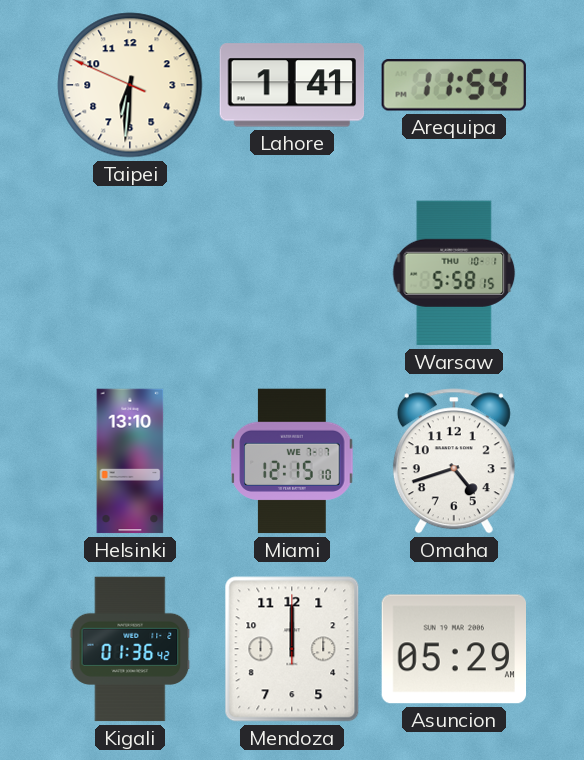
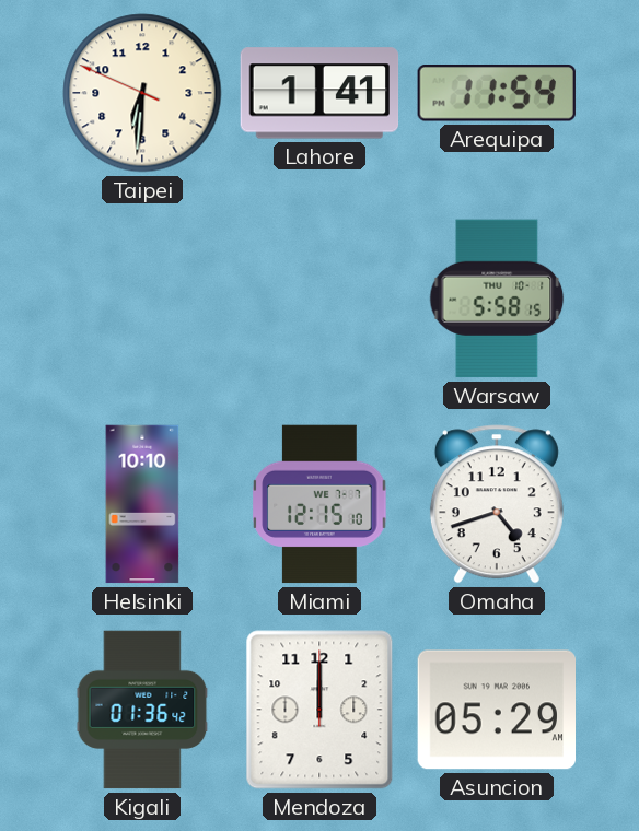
Helsinki: 13:10 -> 10:10 (142, 504)
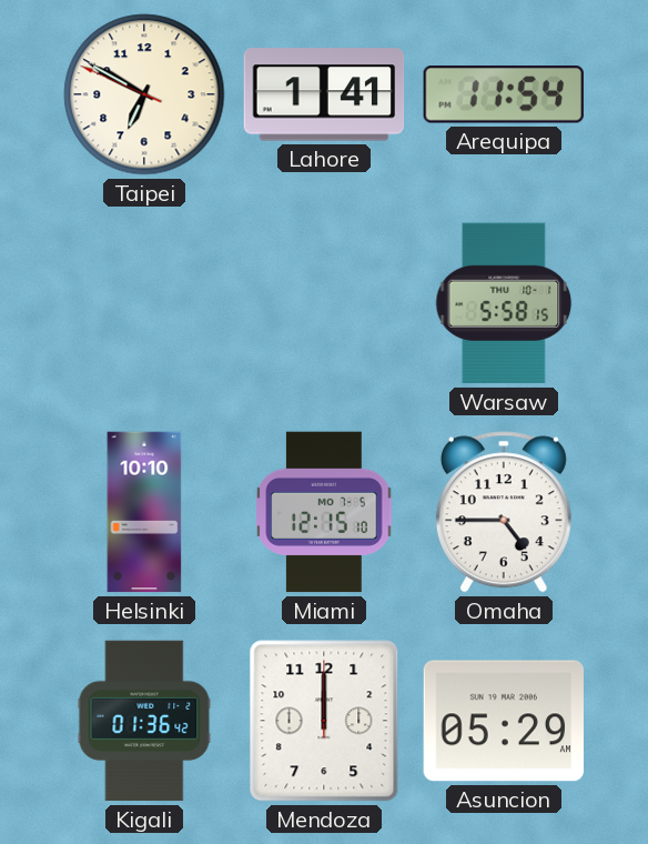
Taipei: 6:30 -> 6:49 (144, 94)
Miami date: WE 7-7 -> MO 7-5 (324, 512)
Omaha: 4:42 -> 4:45 (504, 512)
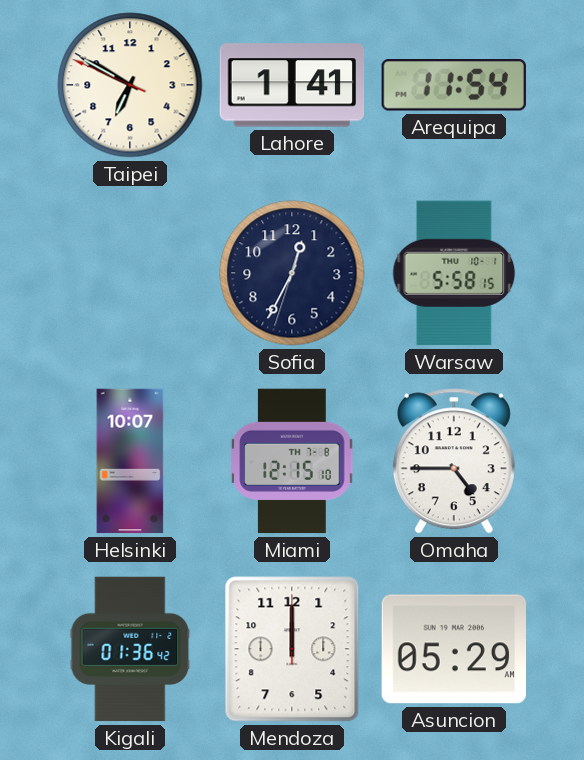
Sofia: none -> 12:34 (292, 273)
Helsinki: 10:10 -> 10:07 (130, 461)
Miami date: MO 7-5 -> TH 7-8 (292, 461)
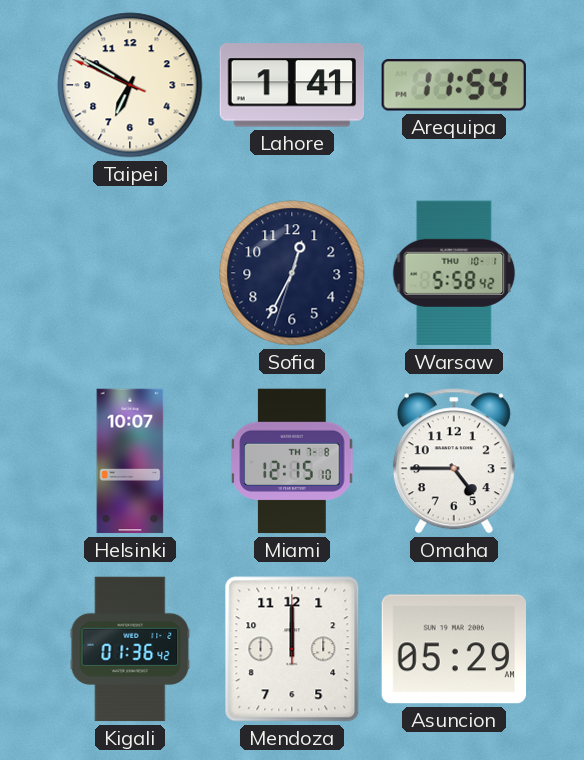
Warsaw: 5:58:15 -> 5:58:42 (454, 273)
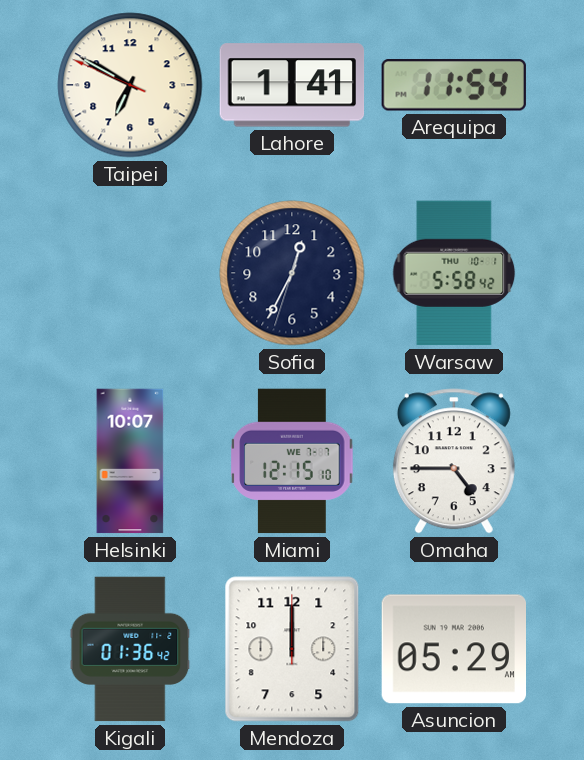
Miami date: TH 7-8 -> WE 7-7 (292, 461)
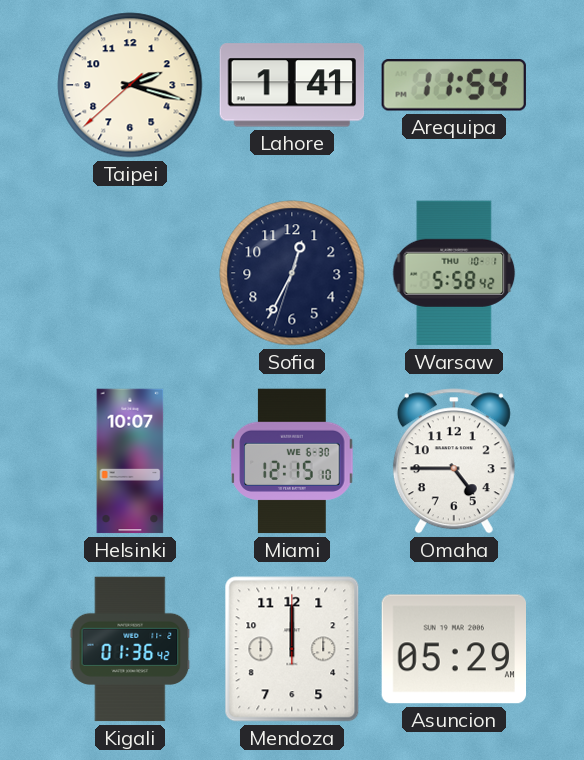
Taipei: 6:49 -> 2:17 (130, 85)
Miami date: WE 7-7 -> WE 6-30 (292, 461)
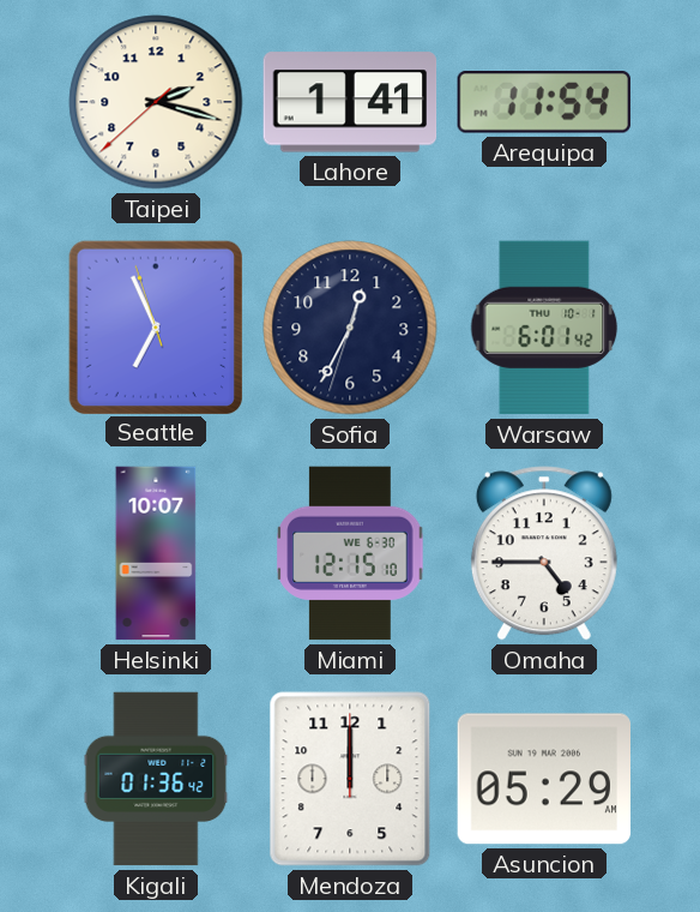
Seattle: none -> 6:55 (155, 326)
Warsaw: 5:58 -> 6:01 (544, 328)
